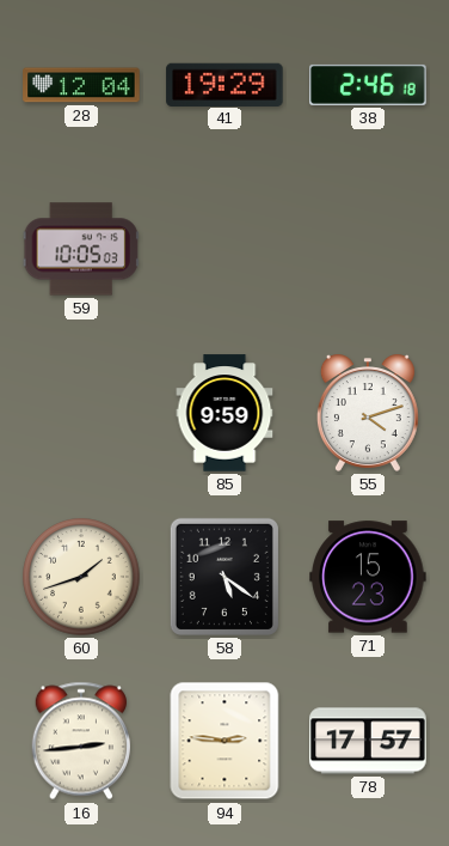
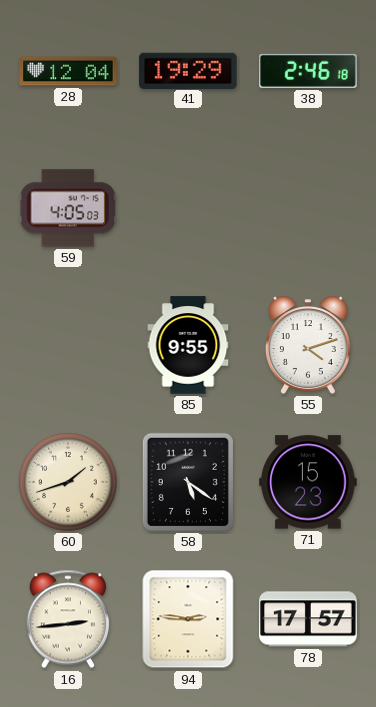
59: 10:05 -> 4:05 (68, 208)
85: 9:59 -> 9:55 (188, 345)
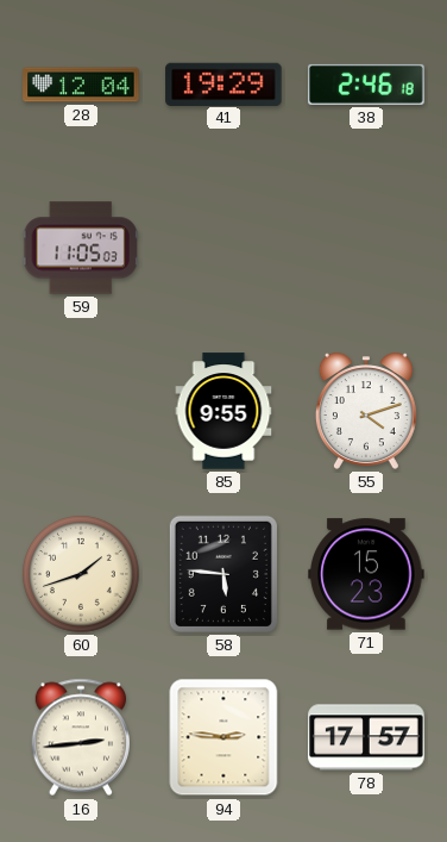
59: 4:05 -> 11:05 (81, 248)
58: 5:21 -> 5:46 (223, 574)
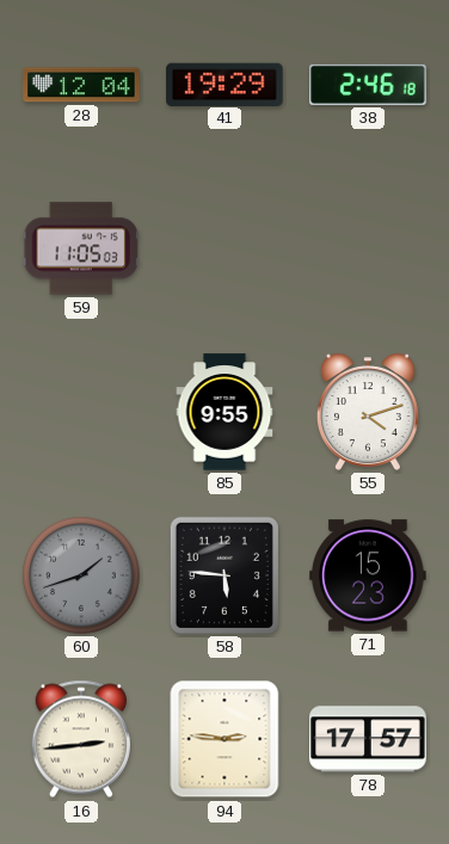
60 dial: cream -> grey (81, 575)
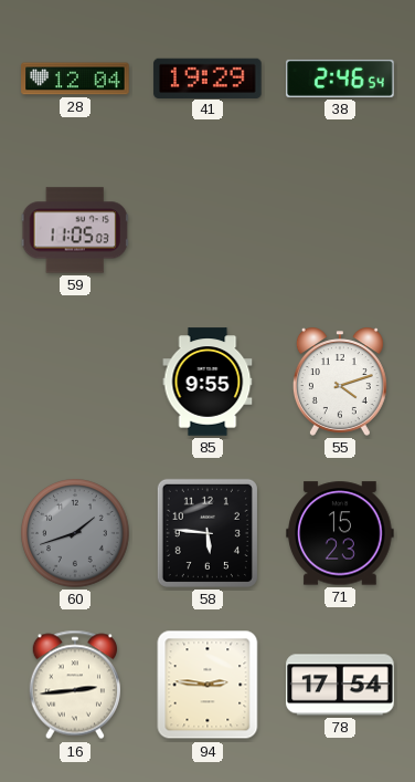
38: 2:46:18 -> 2:46:54 (340, 79)
78: 17:57 -> 17:54 (340, 685)
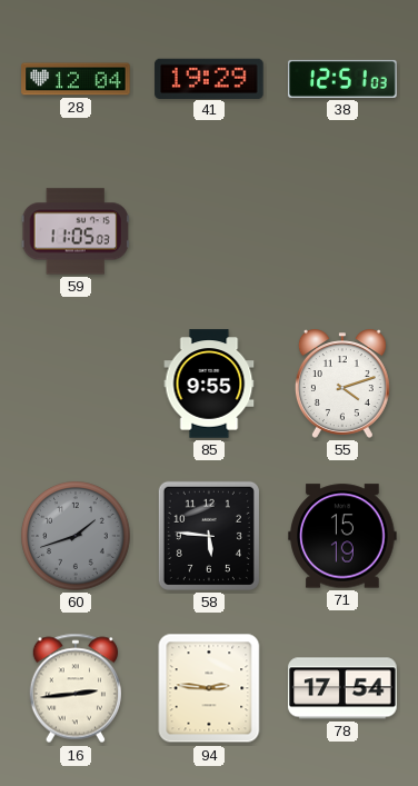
38: 2:46 -> 12:51 (342, 79)
71: 15:23 -> 15:19 (342, 536)
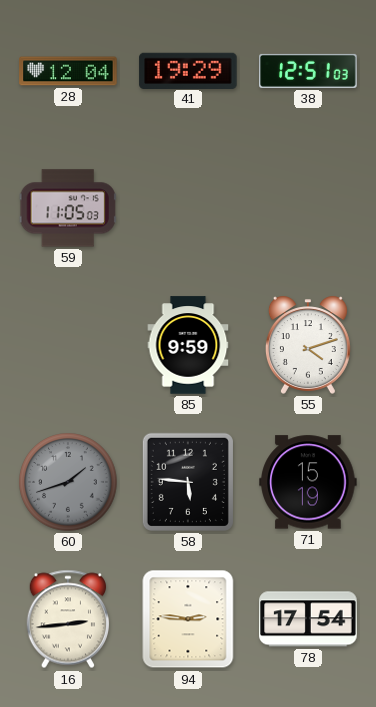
85: 9:55 -> 9:59 (188, 345)
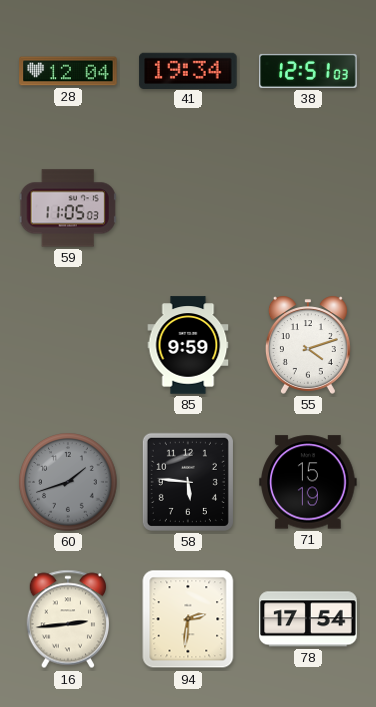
41: 19:29 -> 19:34 (188, 70)
94: 2:46 -> 2:31 (188, 619)
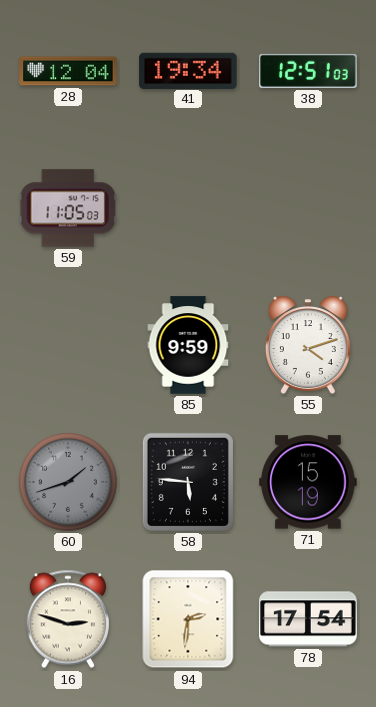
16: 2:44 -> 2:48 (67, 619)
